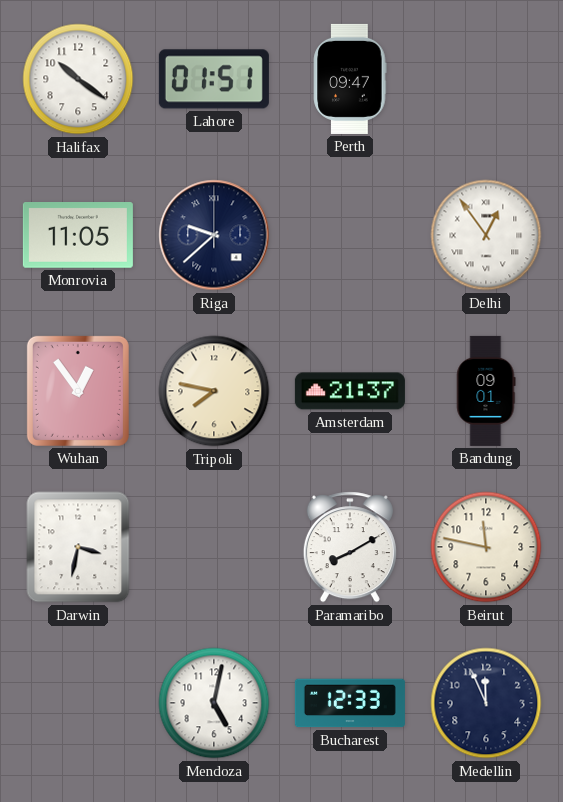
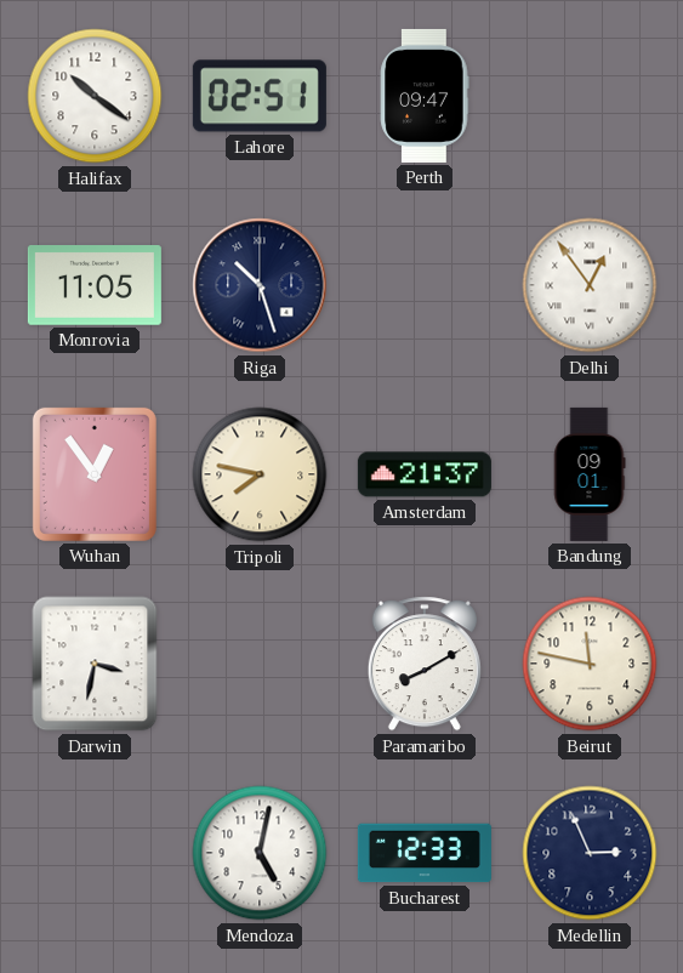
Lahore: 01:51 -> 02:51 (260, 96)
Riga: 9:38 -> 10:27 (260, 285)
Medellin: 11:56 -> 2:56 (590, 853)
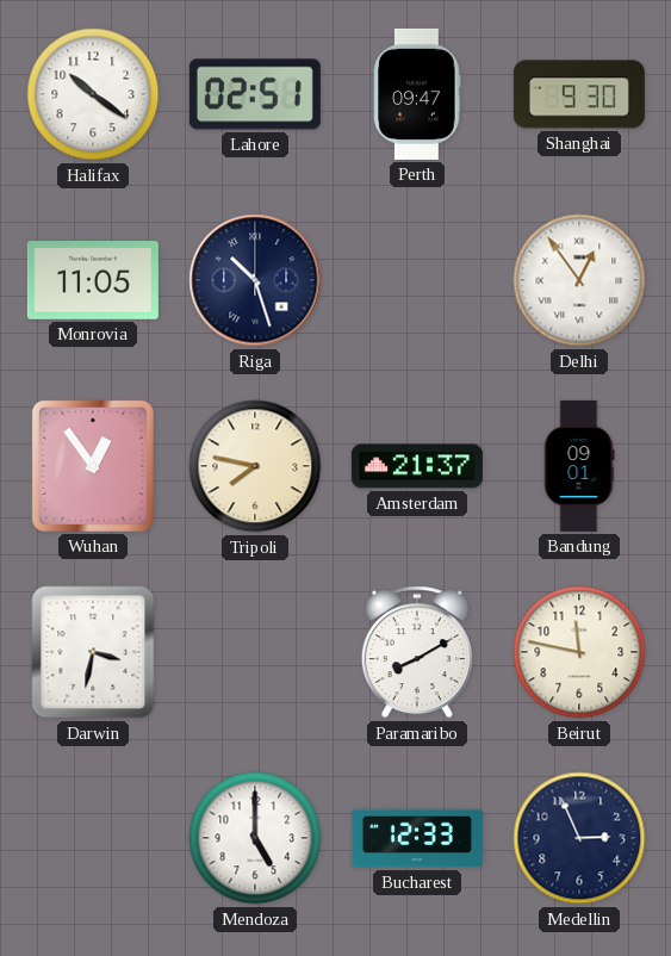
Shanghai: none -> 9:30 (579, 94)
Mendoza: 5:02 -> 5:00 (255, 838)
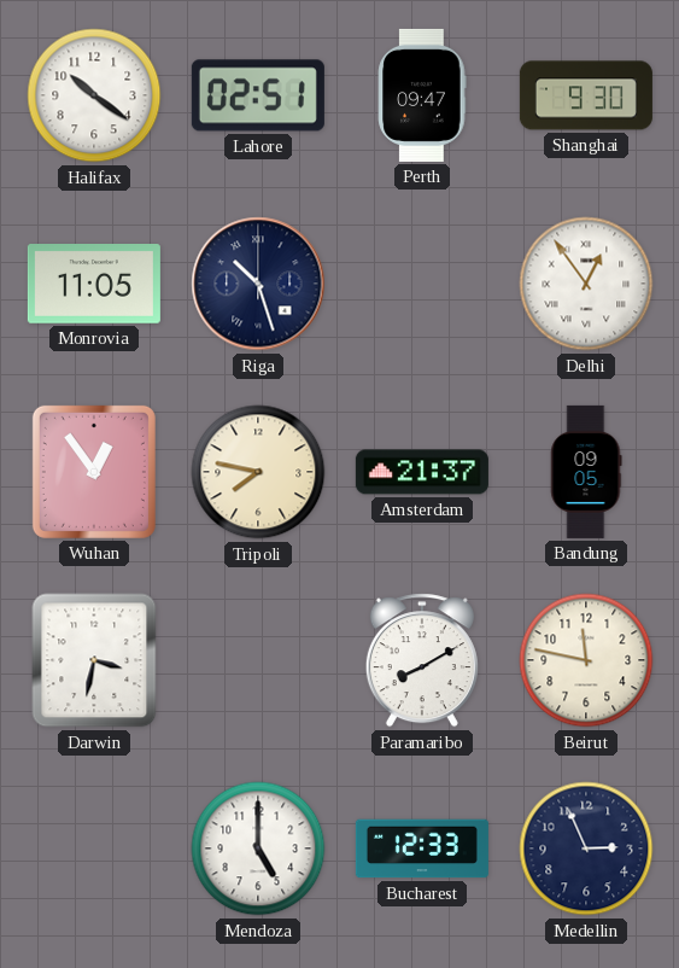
Bandung: 09:01 -> 09:05 (586, 472)
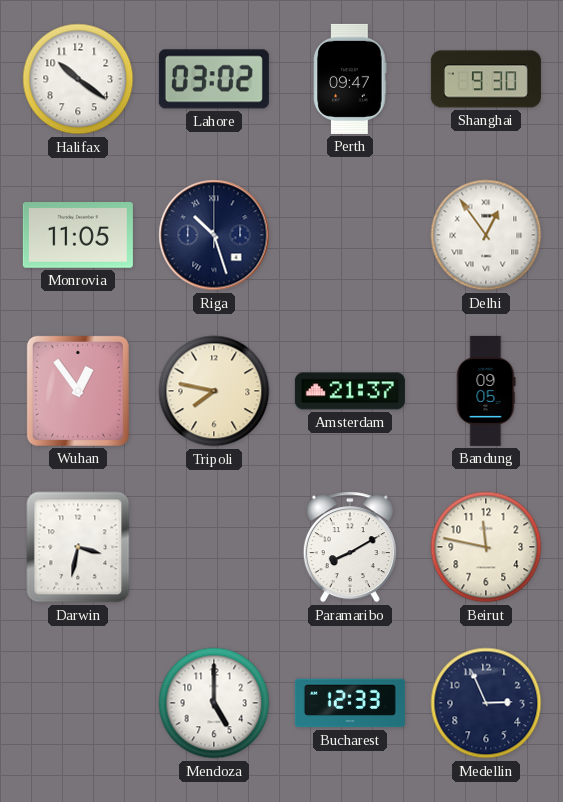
Lahore: 02:51 -> 03:02 (214, 79)
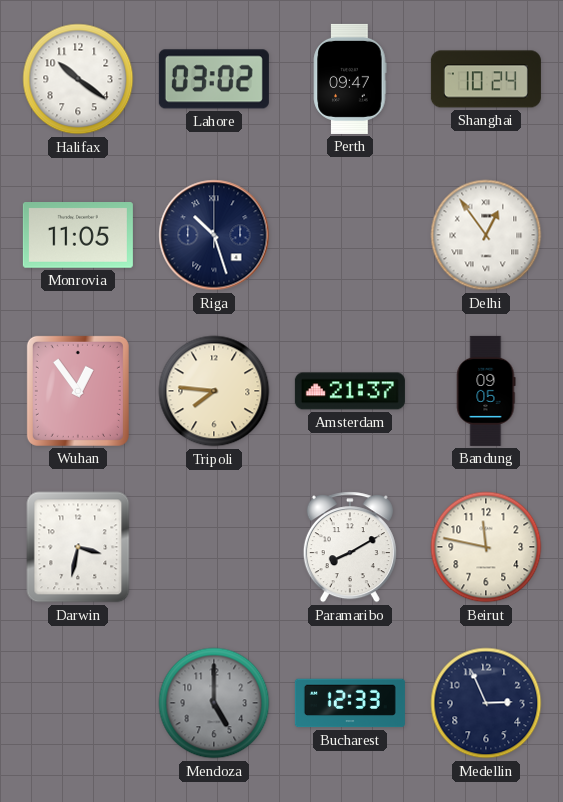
Shanghai: 9:30 -> 10:24 (486, 79)
Tripoli: 7:47 -> 7:46 (214, 391)
Mendoza dial: white -> grey (214, 703)
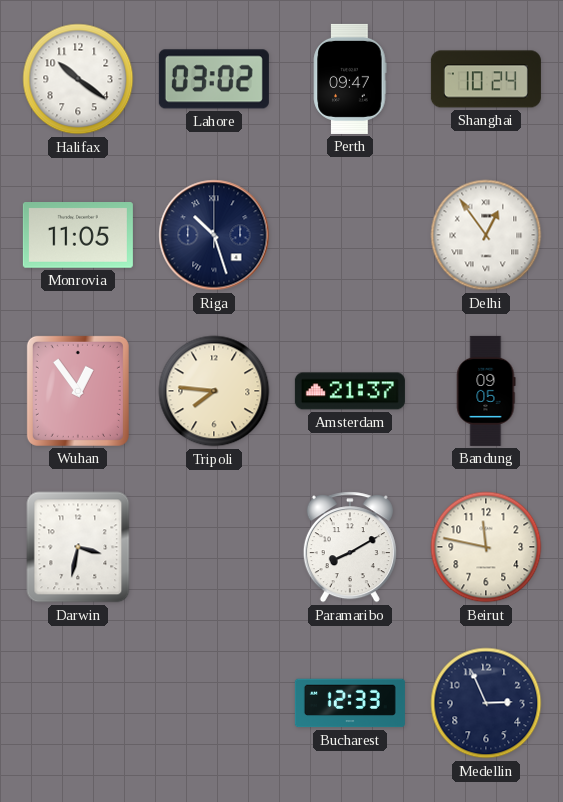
Mendoza: 5:00 -> none (214, 703)
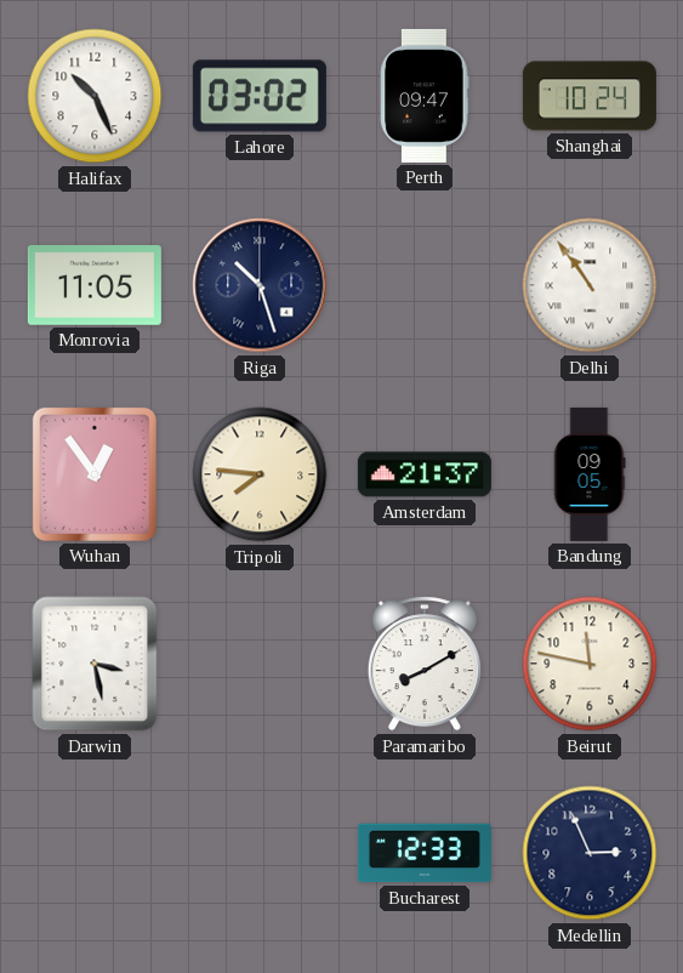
Halifax: 10:21 -> 10:26 (95, 96)
Delhi: 12:54 -> 10:54 (590, 285)
Darwin: 3:32 -> 3:28 (95, 664)
